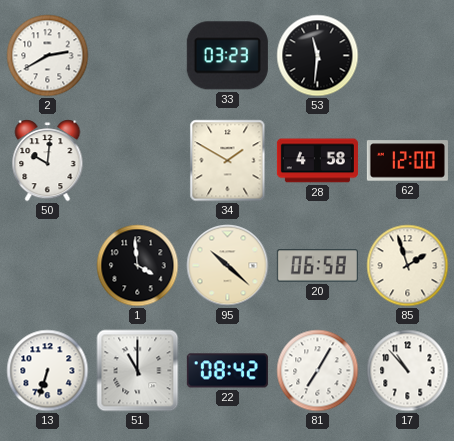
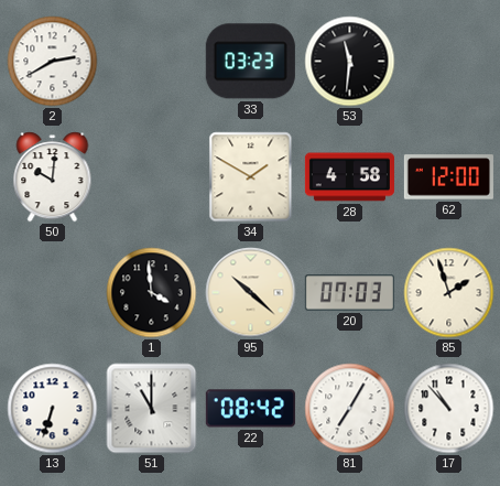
20: 06:58 -> 07:03 (349, 293)
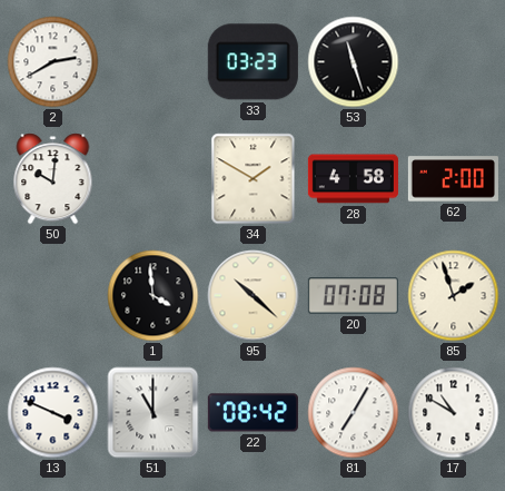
53: 11:31 -> 11:27 (354, 62)
62: 12:00 -> 2:00 (453, 179)
20: 07:03 -> 07:08 (353, 296)
13: 6:33 -> 3:49 (53, 413)
17: 10:53 -> 10:50 (454, 413)
